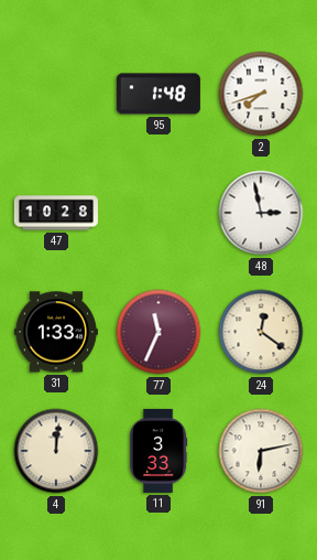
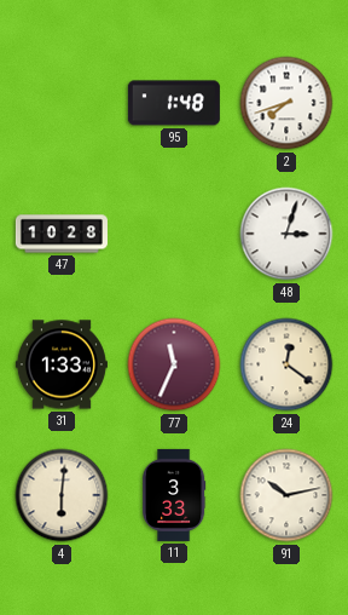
48: 2:58 -> 3:03 (286, 234)
4: 12:01 -> 6:01 (62, 495)
91: 6:13 -> 10:13 (286, 495)
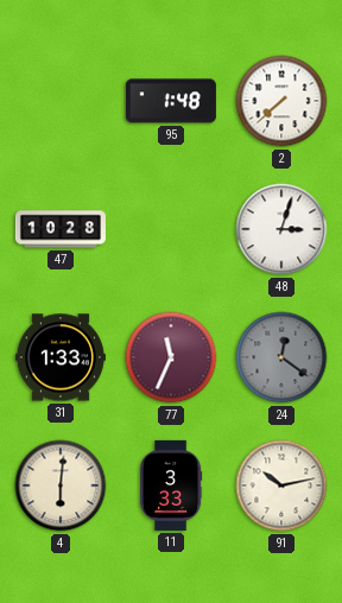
2: 7:42 -> 7:38 (281, 101)
24 dial: cream -> grey (281, 357)
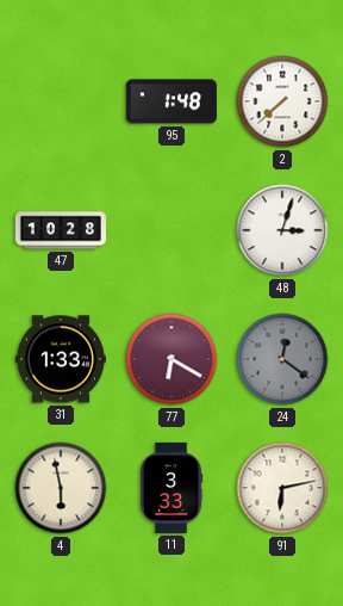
77: 11:34 -> 6:20 (171, 359)
4: 6:01 -> 5:58 (61, 488)
91: 10:13 -> 6:13 (282, 488)
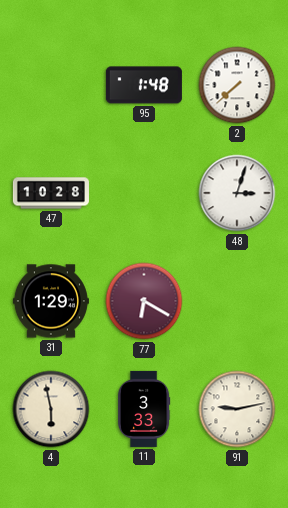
31: 1:33 -> 1:29 (51, 301)
24: 12:21 -> none (282, 359)
91: 6:13 -> 9:13 (237, 409)
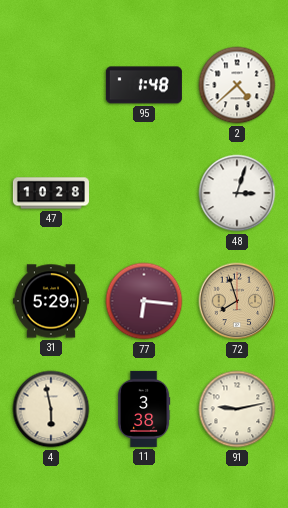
2: 7:38 -> 4:38 (237, 85)
31: 1:29 -> 5:29 (51, 301)
77: 6:20 -> 6:16 (144, 301)
72: none -> 7:57 (237, 301)
11: 3:33 -> 3:38 (144, 409)
